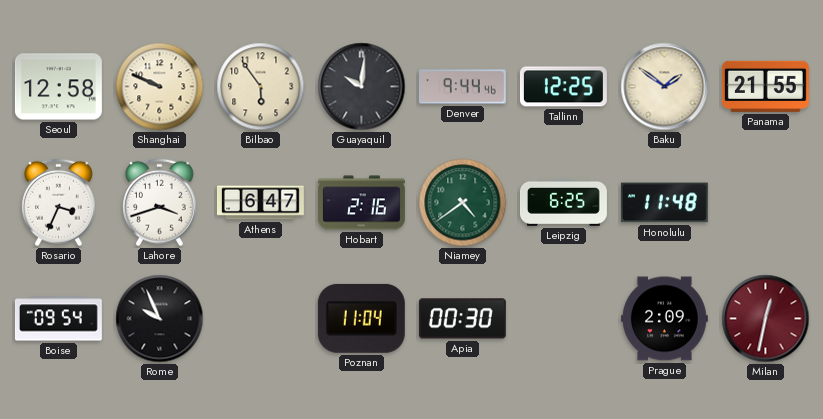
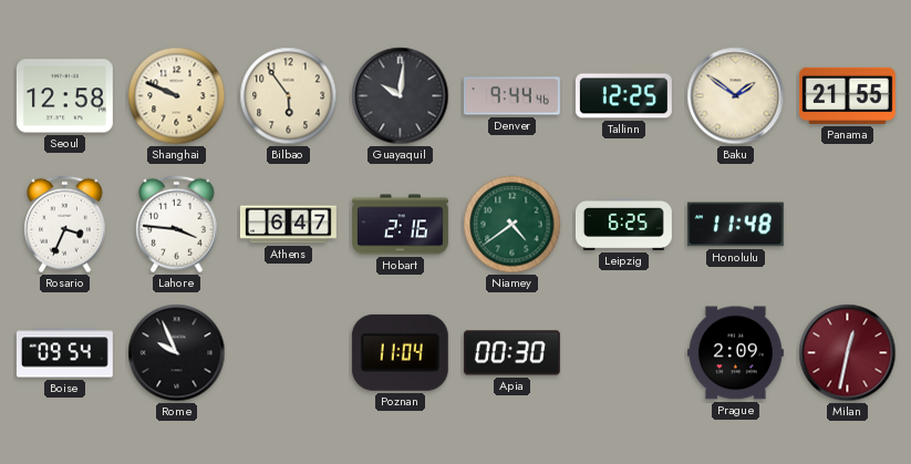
Lahore: 3:42 -> 3:46 (177, 225)
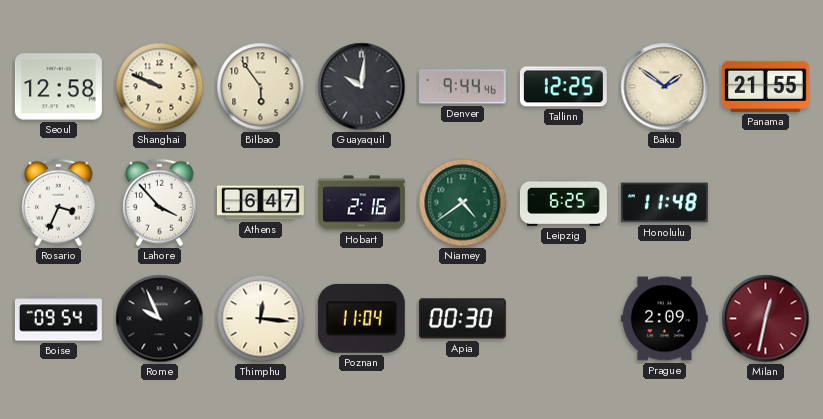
Lahore: 3:46 -> 3:53 (160, 203)
Thimphu: none -> 12:16 (261, 319)
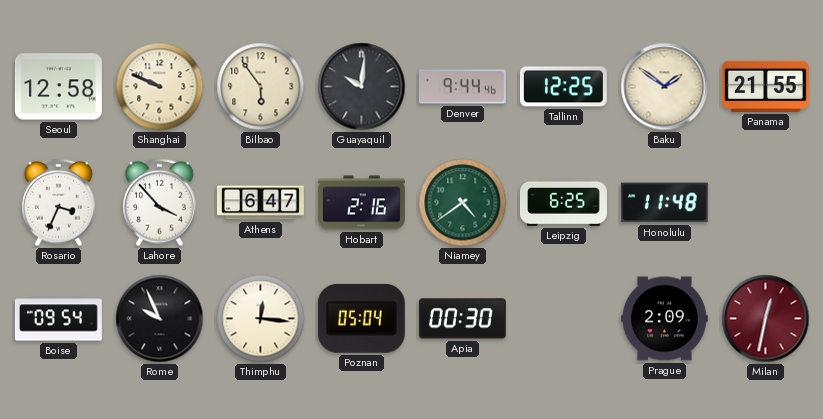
Poznan: 11:04 -> 05:04 (361, 318)
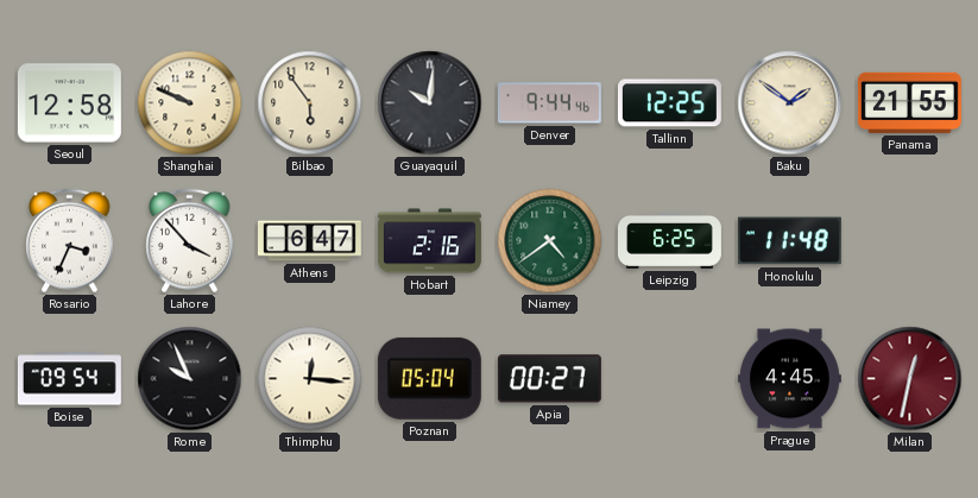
Apia: 00:30 -> 00:27 (549, 379)
Prague: 2:09 -> 4:45 (789, 379)
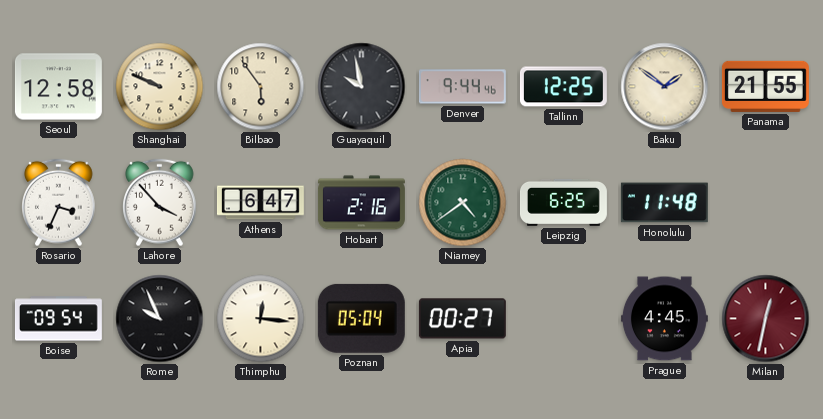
Guayaquil: 10:01 -> 9:58 (362, 87)
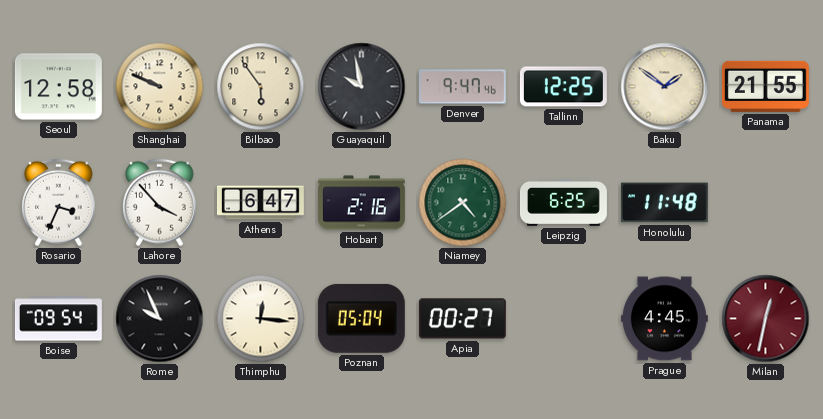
Denver: 9:44 -> 9:47 (462, 87)
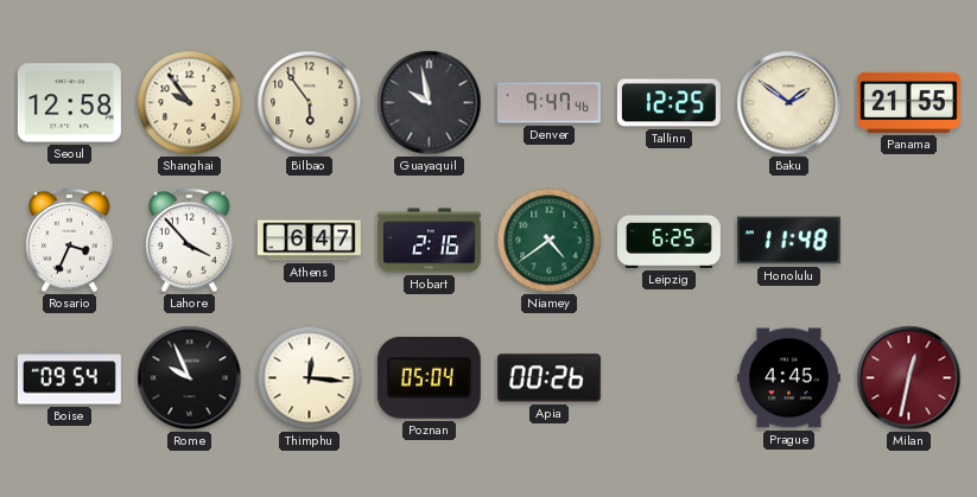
Shanghai: 9:49 -> 9:54 (190, 103)
Apia: 00:27 -> 00:26 (548, 378)
